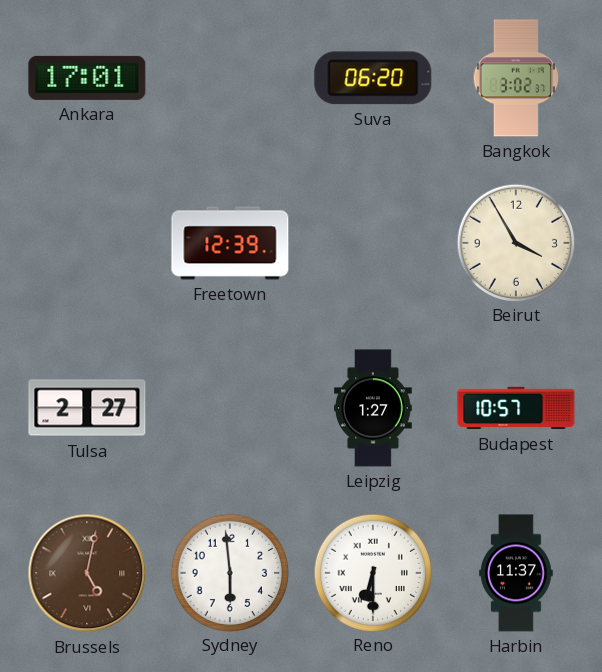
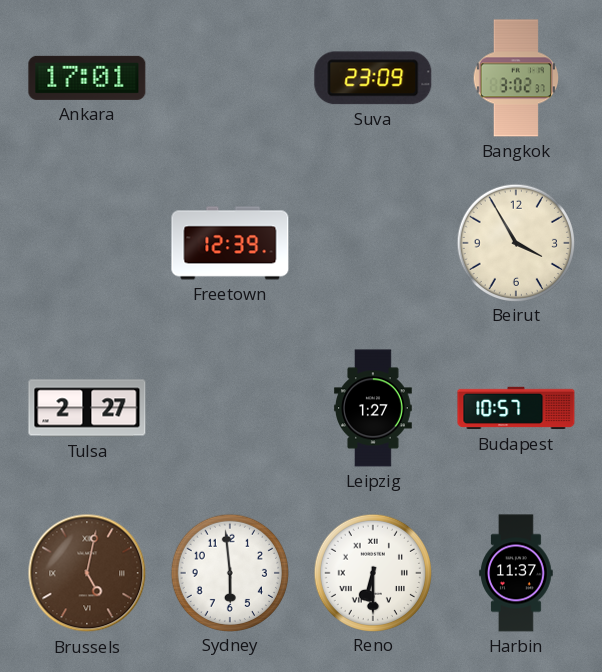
Suva: 06:20 -> 23:09 (373, 78)
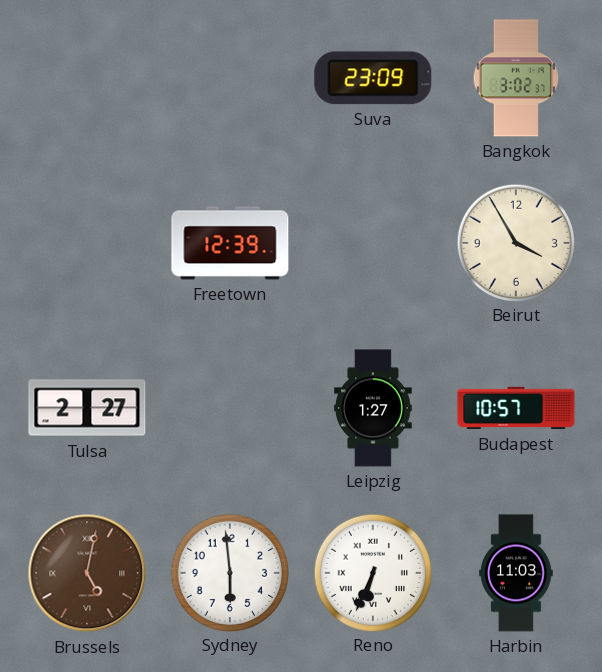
Ankara: 17:01 -> none (87, 78)
Reno: 6:30 -> 6:34 (372, 572)
Harbin: 11:37 -> 11:03 (516, 573)
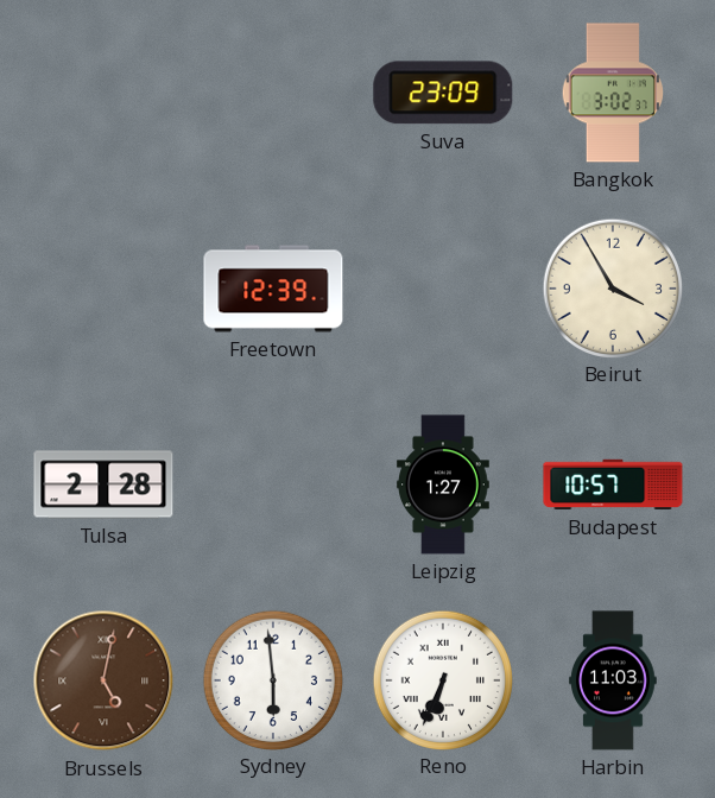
Tulsa: 2:27 -> 2:28 (103, 484)
